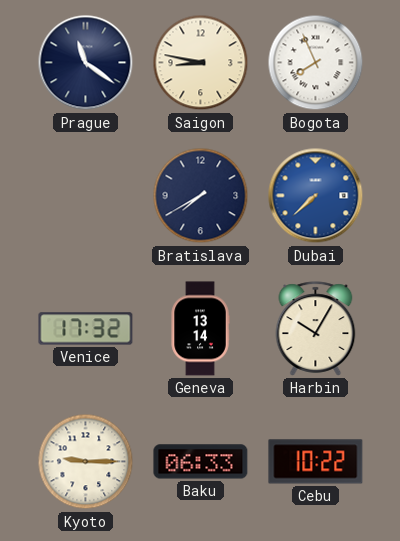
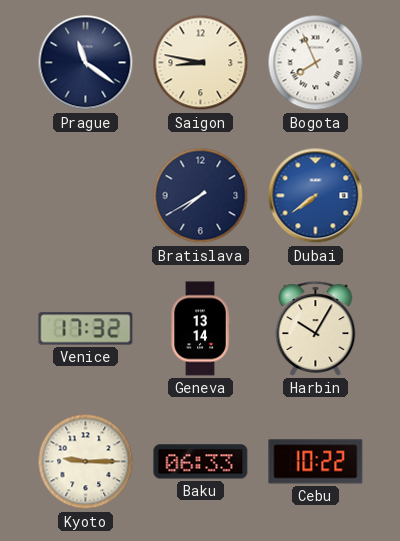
Dubai: 7:38 -> 7:39 (316, 196)
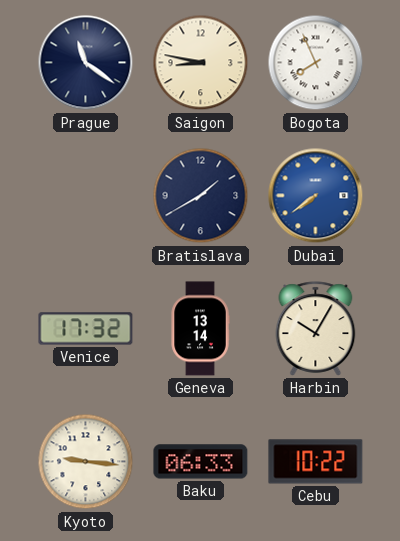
Bratislava: 7:40 -> 1:40 (201, 196)
Kyoto: 9:15 -> 9:16 (86, 462)
